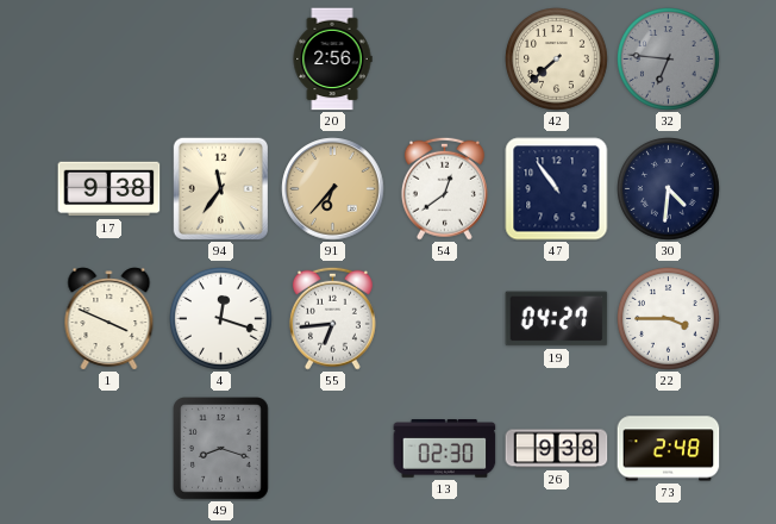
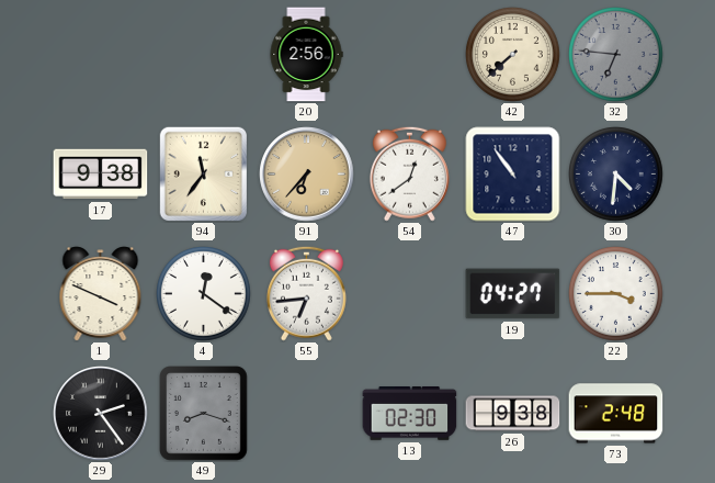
4: 12:18 -> 12:21 (204, 294)
29: none -> 2:24 (101, 414)
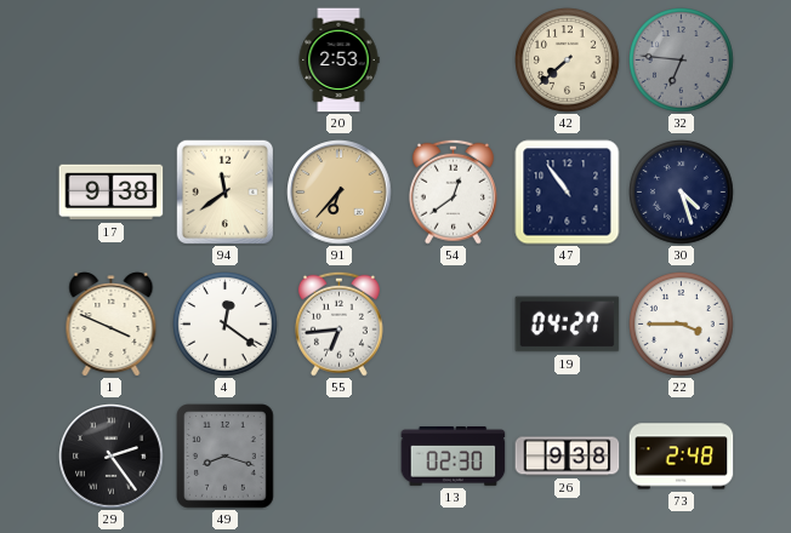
20: 2:56 -> 2:53 (338, 61)
94: 11:36 -> 11:39 (224, 191)
30: 4:31 -> 4:27 (682, 193)
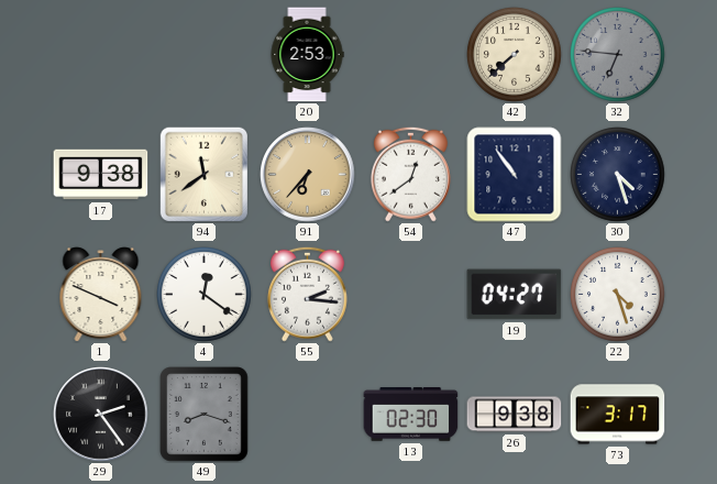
55: 6:44 -> 2:16 (307, 294)
22: 3:45 -> 4:27 (618, 295)
73: 2:48 -> 3:17 (618, 415)
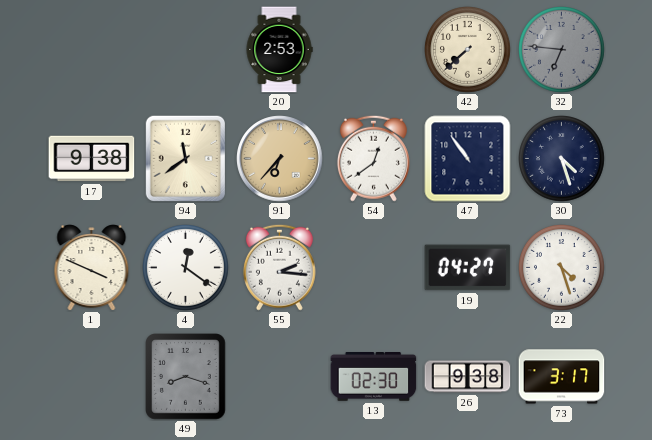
29: 2:24 -> none (101, 415)
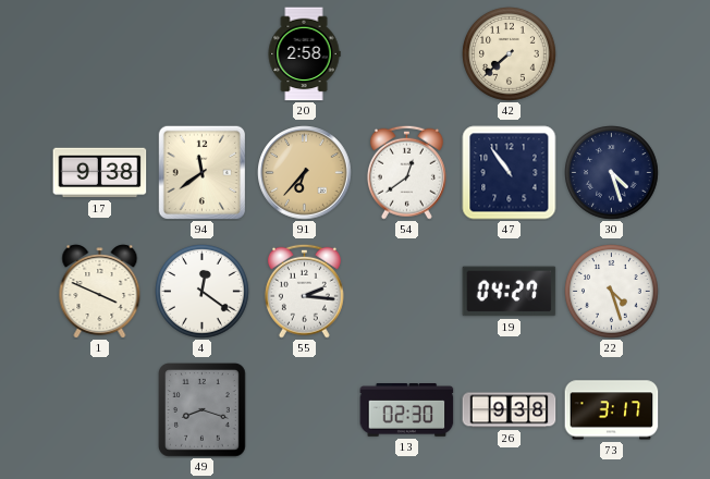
20: 2:53 -> 2:58 (304, 54)
32: 6:46 -> none (562, 50)
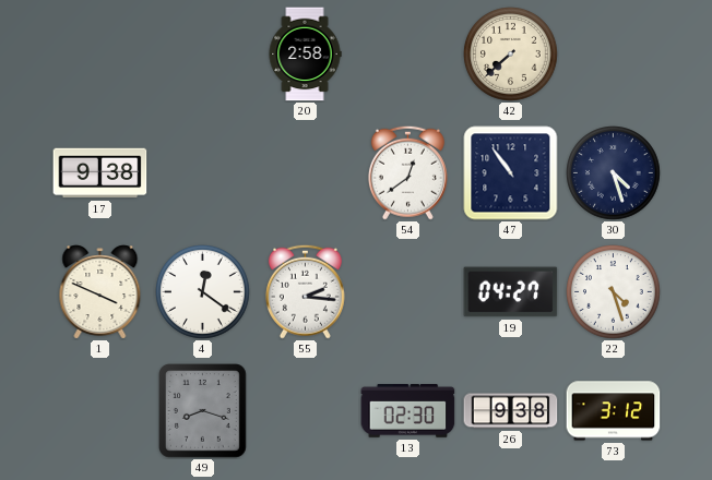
94: 11:39 -> none (201, 172)
91: 6:37 -> none (305, 173)
73: 3:17 -> 3:12 (614, 411)
